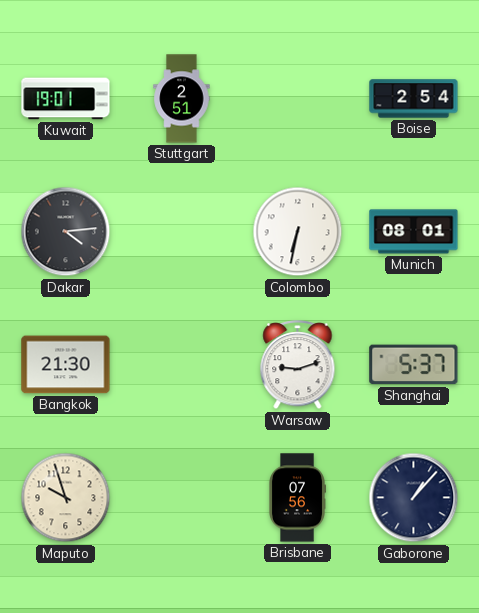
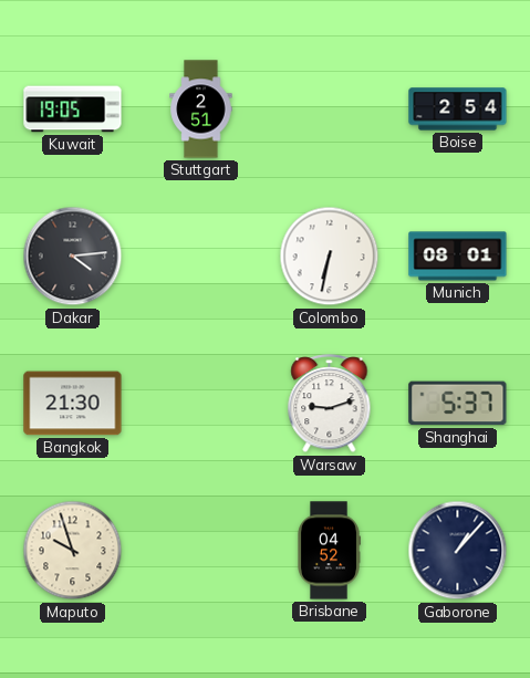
Kuwait: 19:01 -> 19:05 (73, 109)
Brisbane: 07:56 -> 04:52 (330, 551)
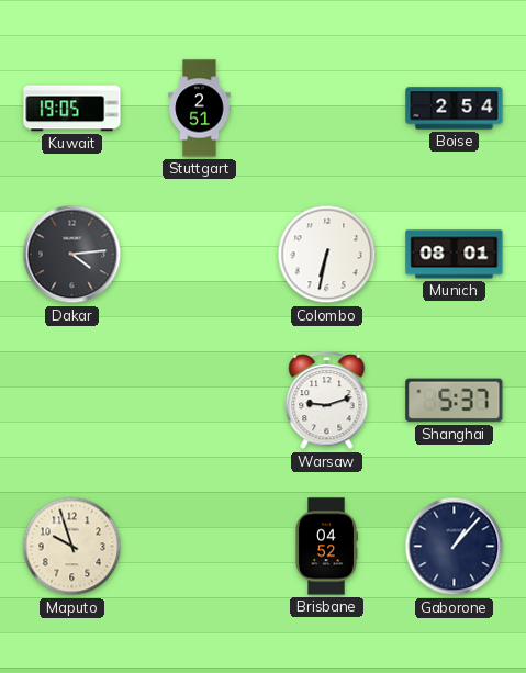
Bangkok: 21:30 -> none (73, 404)
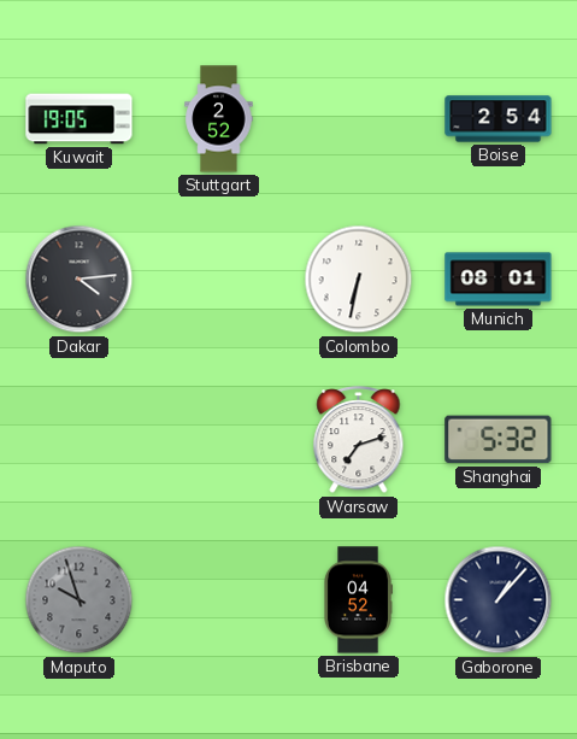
Stuttgart: 2:51 -> 2:52 (219, 119)
Warsaw: 9:12 -> 7:12 (359, 440)
Shanghai: 5:37 -> 5:32 (499, 440)
Maputo dial: cream -> grey (80, 600)
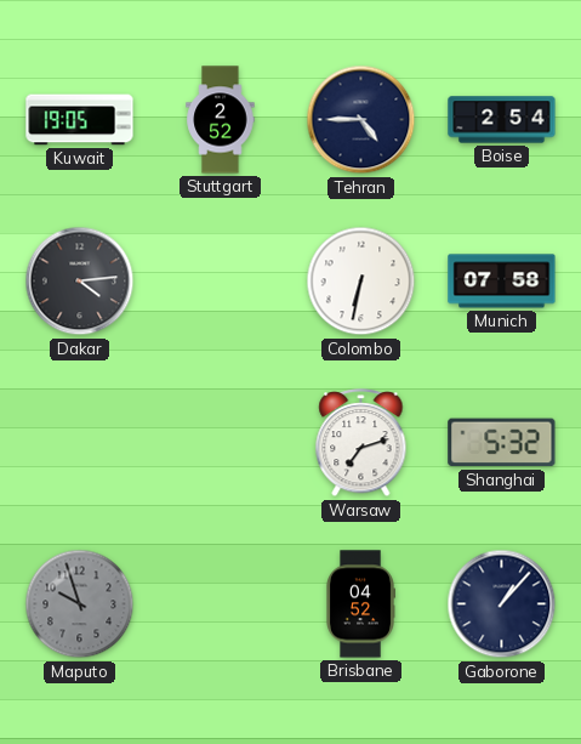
Tehran: none -> 4:45 (361, 120)
Munich: 08:01 -> 07:58 (502, 282)
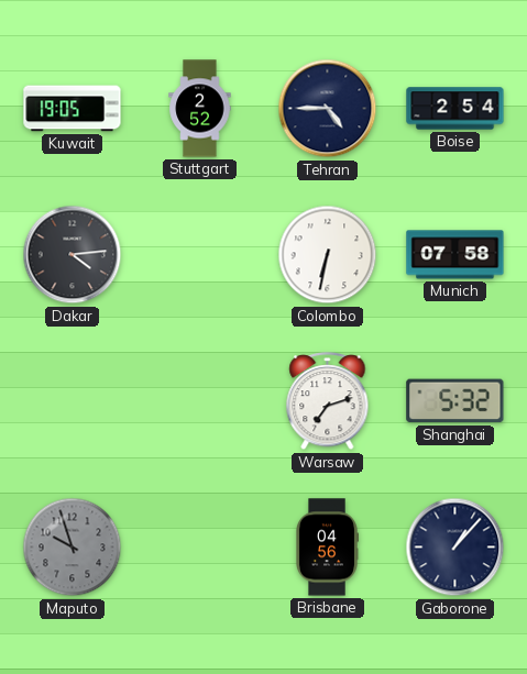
Brisbane: 04:52 -> 04:56 (328, 548)
